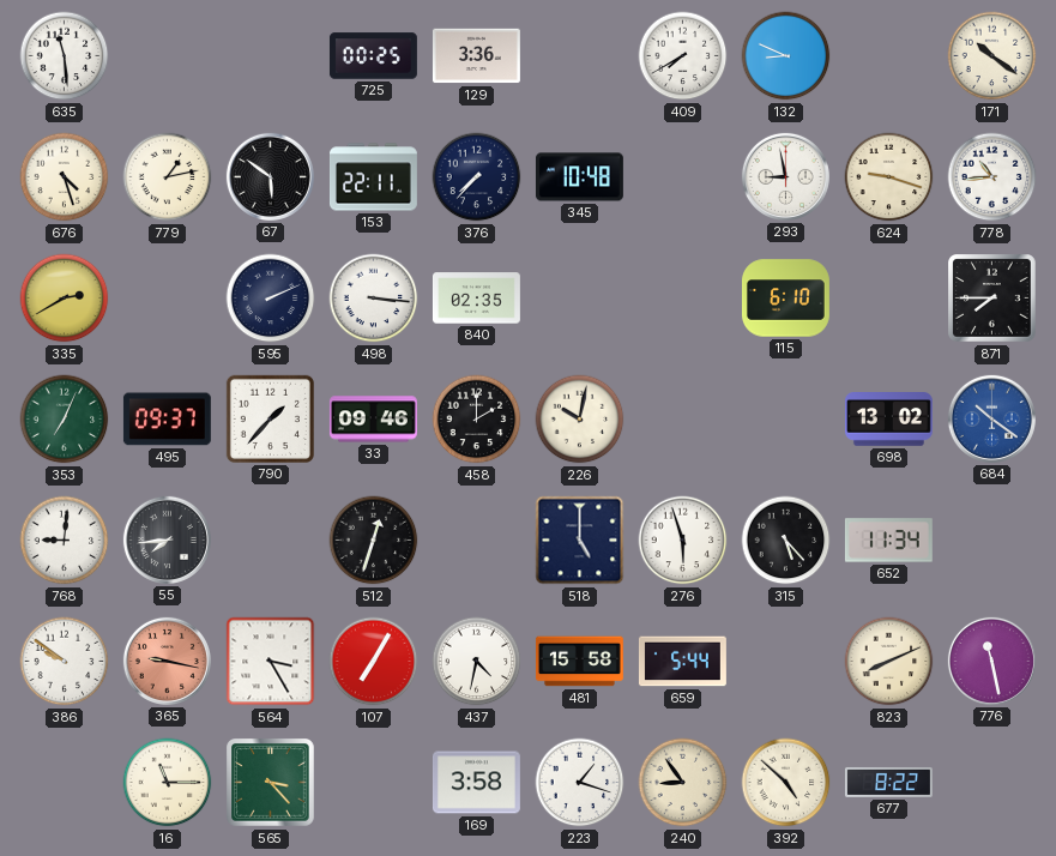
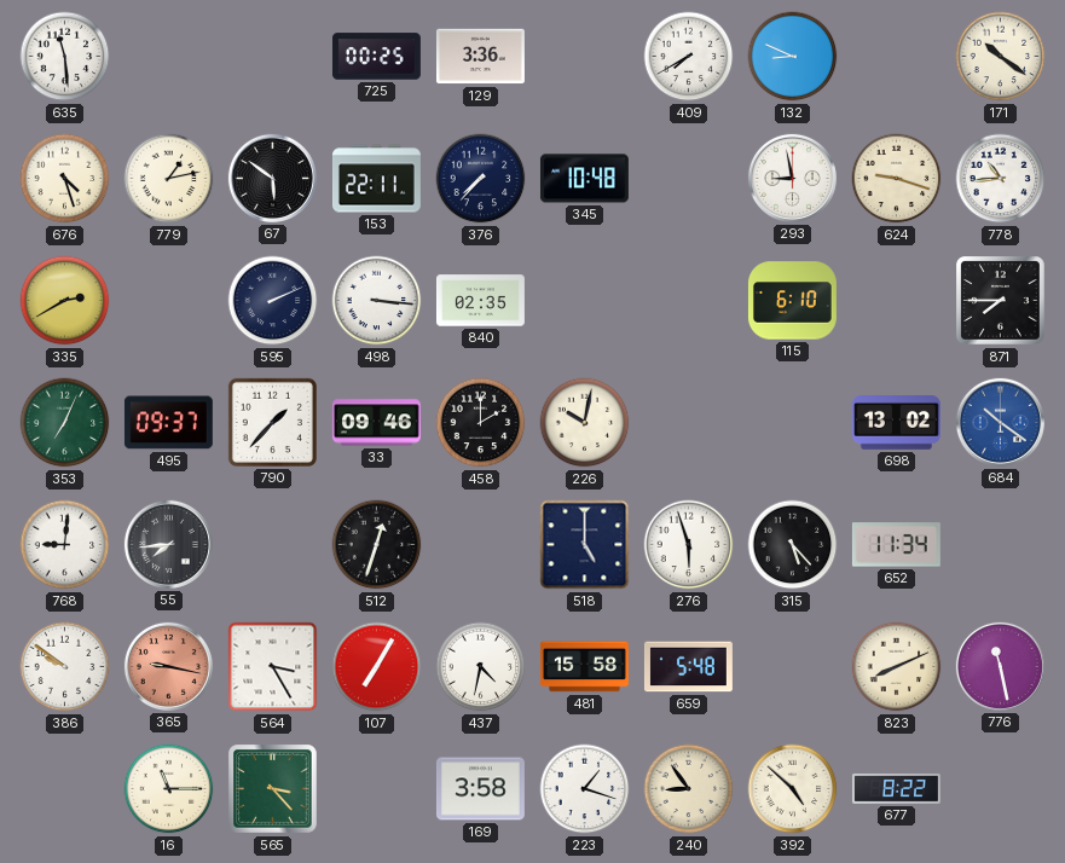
659: 5:44 -> 5:48 (688, 667)
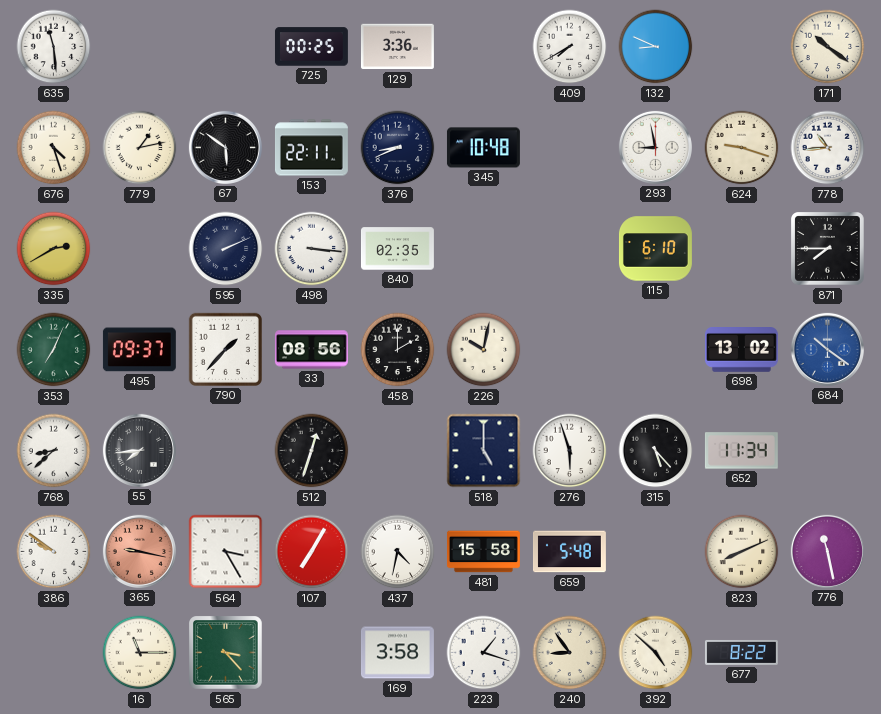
376: 7:37 -> 8:41 (398, 148)
33: 09:46 -> 08:56 (311, 350)
768: 9:01 -> 8:38 (54, 451)
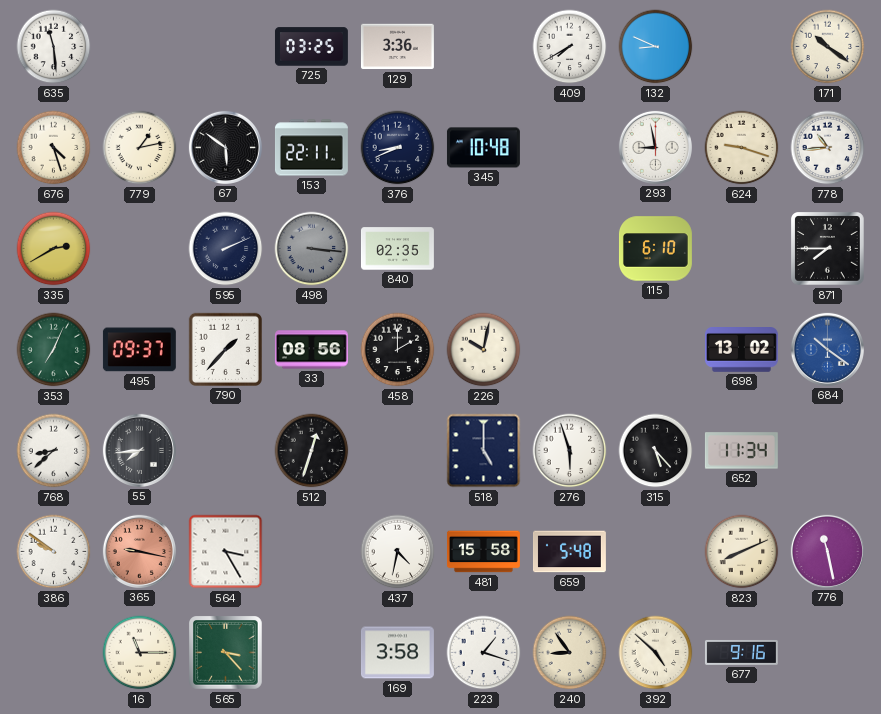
725: 00:25 -> 03:25 (311, 47)
498 dial: white -> grey (312, 249)
107: 7:05 -> none (312, 552)
677: 8:22 -> 9:16 (741, 652)
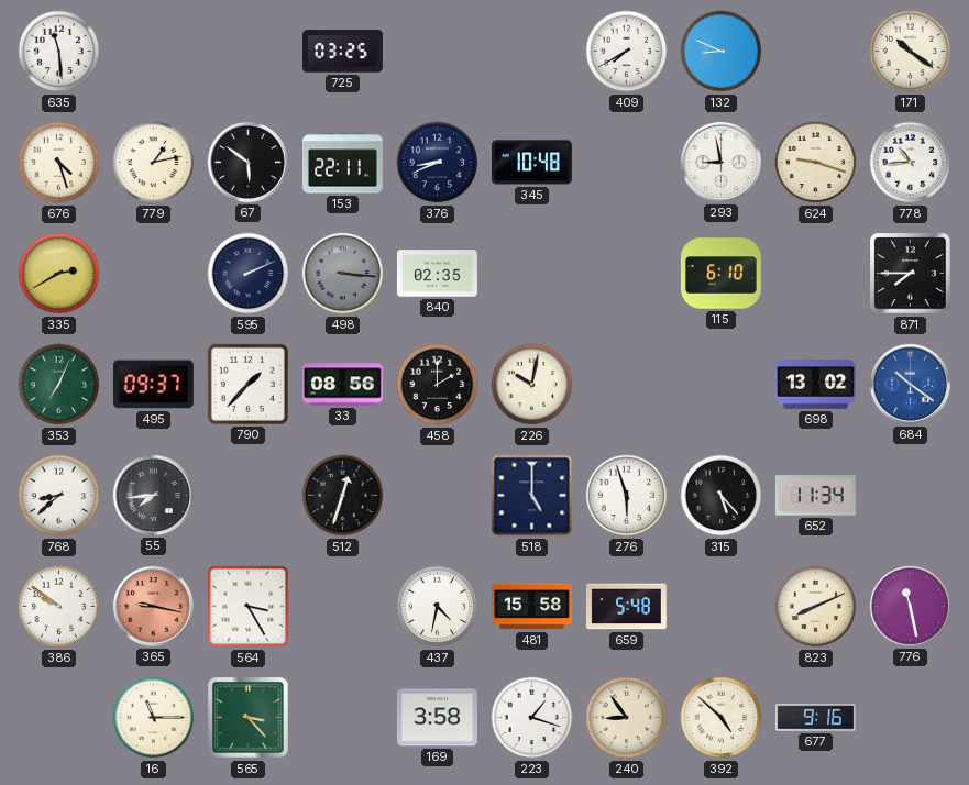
129: 3:36 -> none (397, 47)
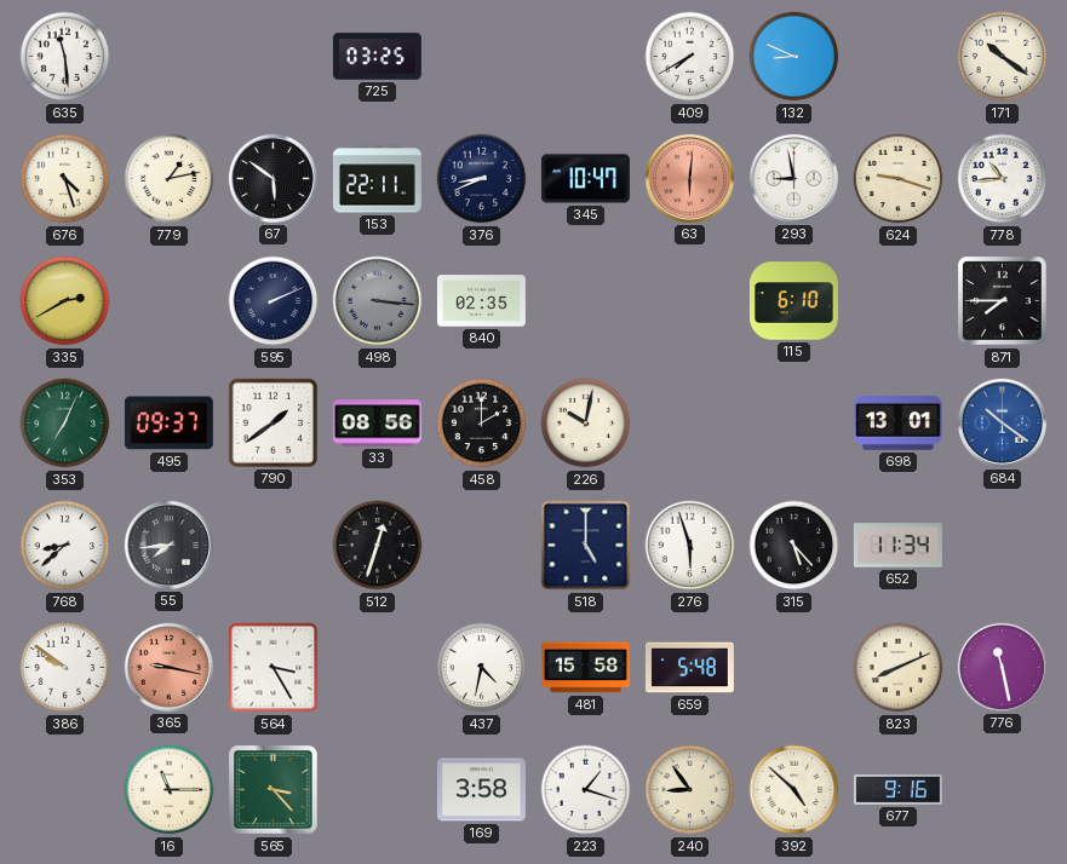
345: 10:48 -> 10:47 (585, 179)
63: none -> 6:01 (689, 178)
790: 1:37 -> 1:39 (273, 422)
698: 13:02 -> 13:01 (897, 424)
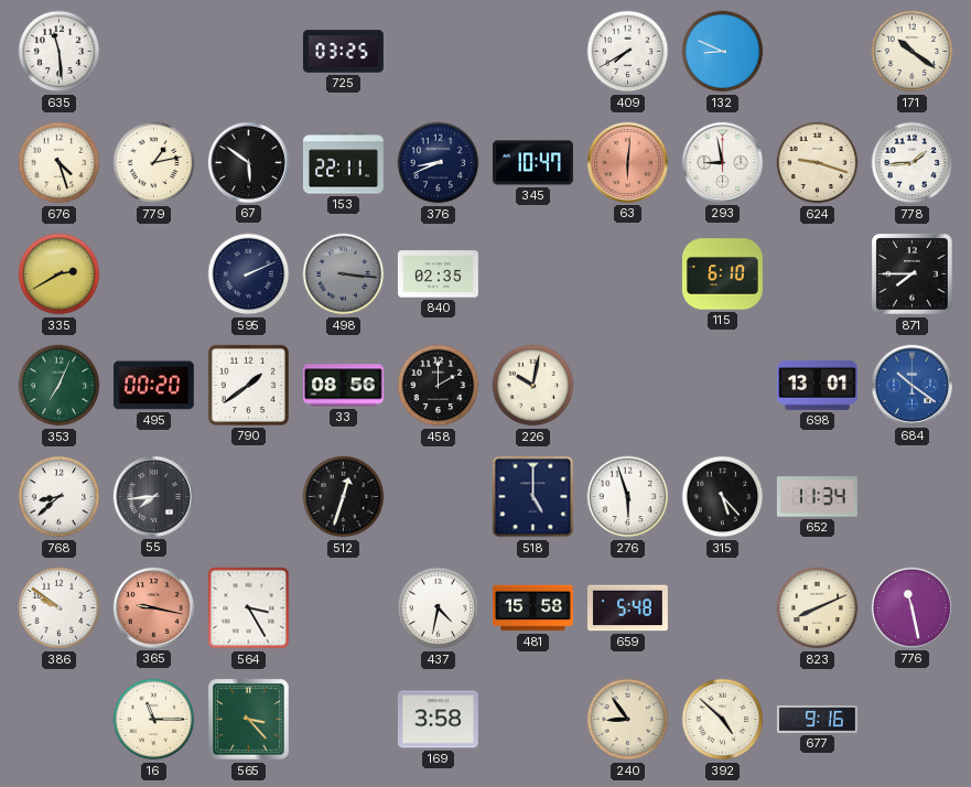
778: 10:44 -> 1:44 (913, 163)
495: 09:37 -> 00:20 (153, 386)
223: 1:18 -> none (586, 790)
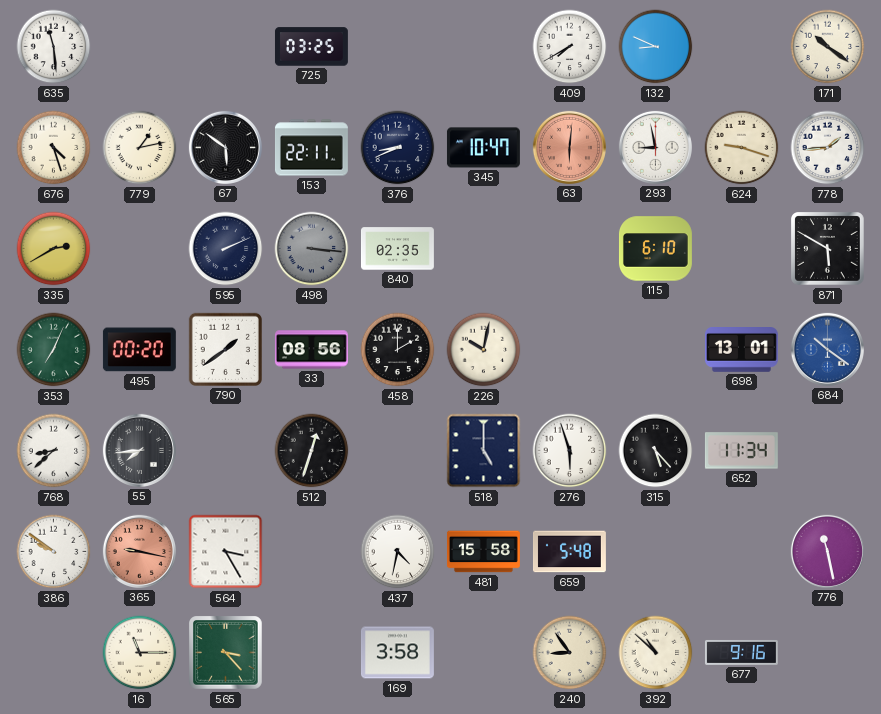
871: 7:45 -> 5:50 (828, 249)
823: 8:11 -> none (818, 608)
392: 4:52 -> 10:52 (656, 653)
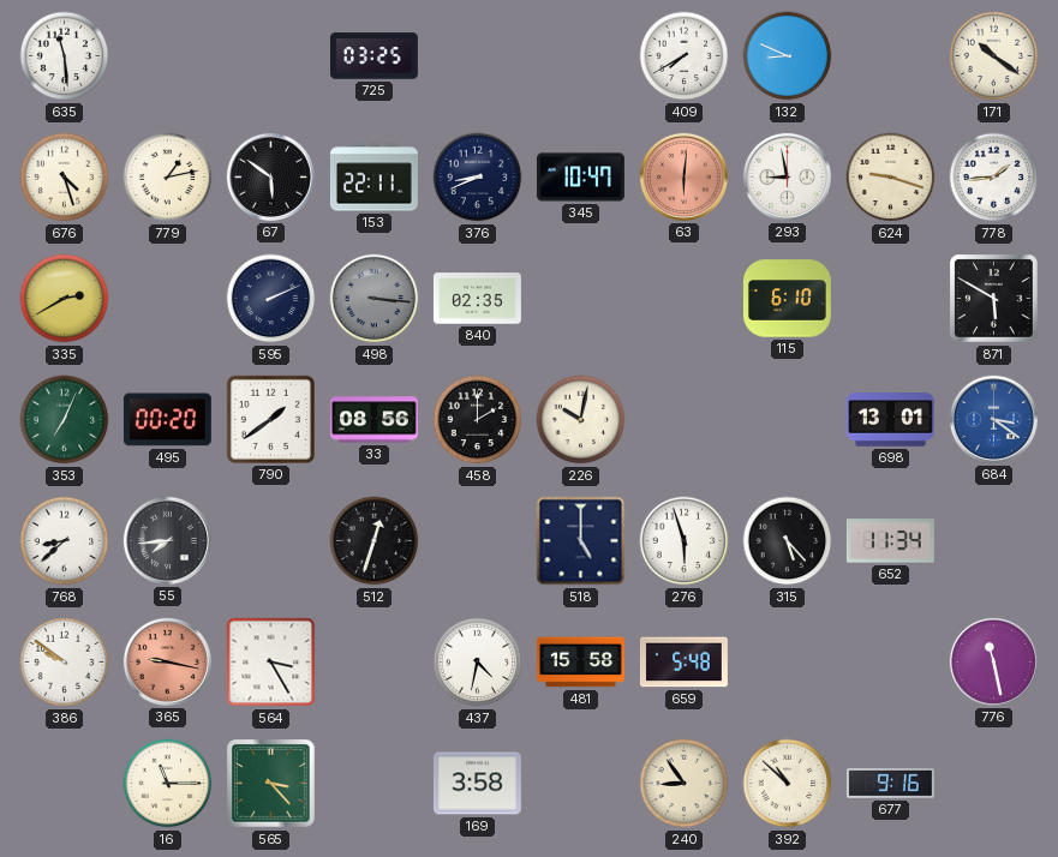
684: 10:21 -> 3:21 (993, 419)
